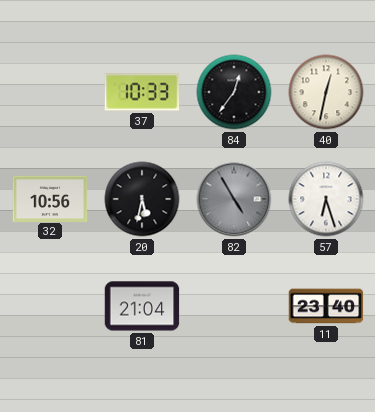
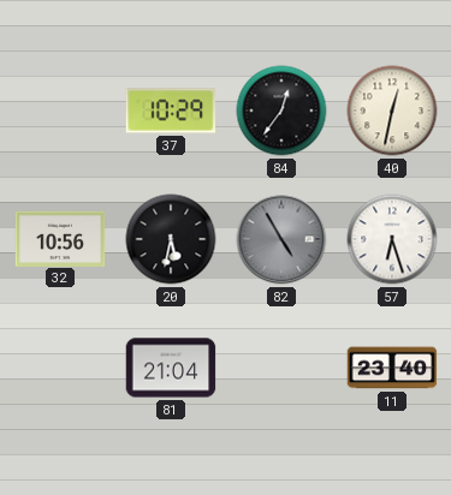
37: 10:33 -> 10:29 (171, 111)
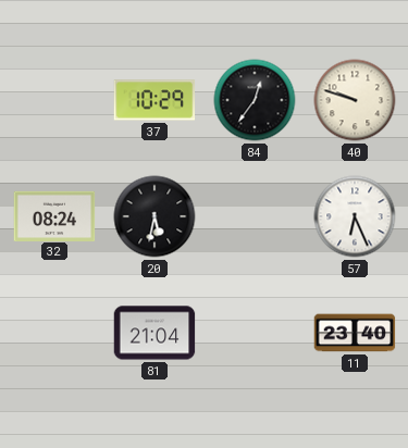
40: 12:32 -> 9:48 (355, 100)
32: 10:56 -> 08:24 (54, 215)
82: 4:55 -> none (281, 239)
57: 6:27 -> 6:26 (355, 216)
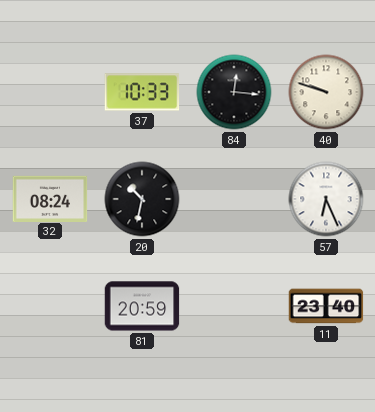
37: 10:29 -> 10:33 (142, 92)
84: 12:36 -> 12:16 (234, 92)
20: 5:32 -> 10:32 (142, 199)
81: 21:04 -> 20:59 (142, 306)
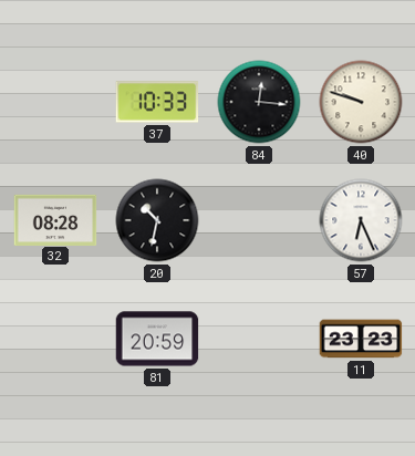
32: 08:24 -> 08:28 (55, 219)
11: 23:40 -> 23:23 (361, 339)
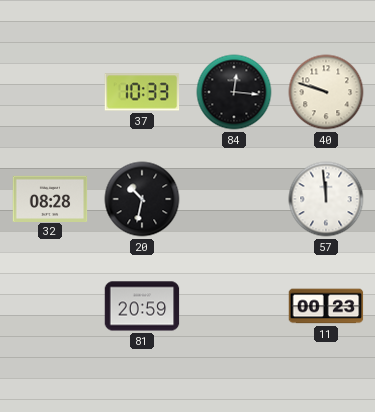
57: 6:26 -> 11:59 (326, 199)
11: 23:23 -> 00:23 (326, 306)
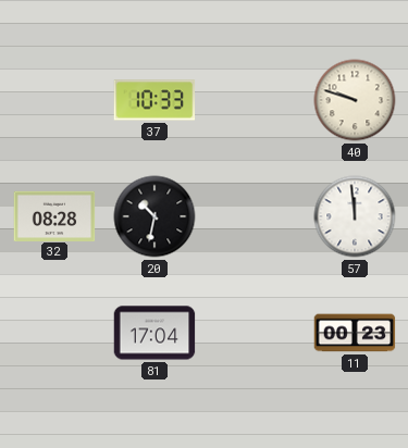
84: 12:16 -> none (234, 92)
81: 20:59 -> 17:04 (154, 333)
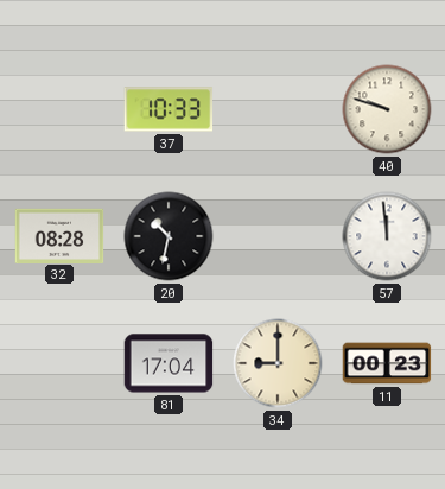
34: none -> 9:00 (278, 363)
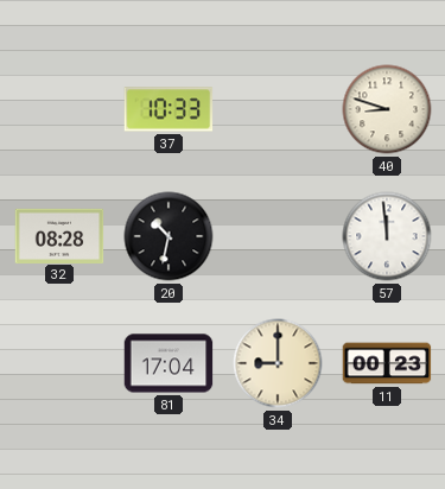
40: 9:48 -> 8:48 (387, 109)
